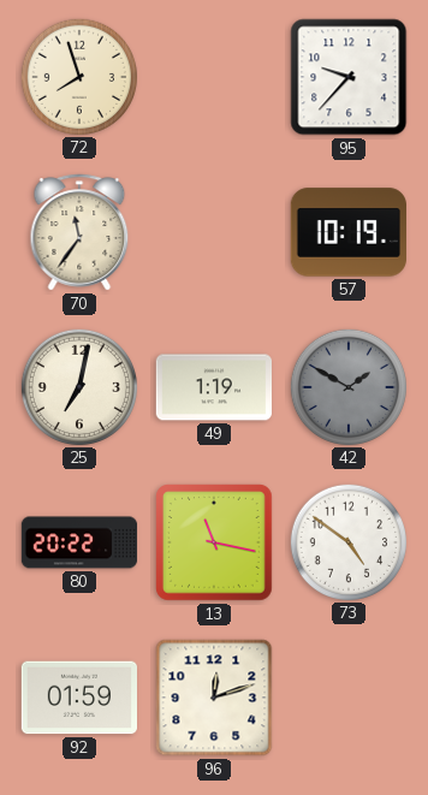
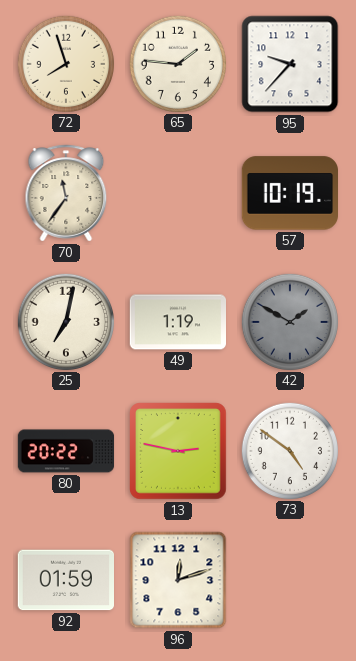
65: none -> 1:46 (177, 63)
13: 11:17 -> 2:47 (178, 451)
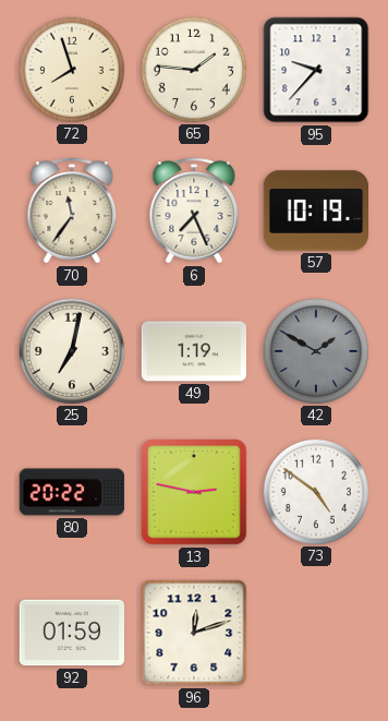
6: none -> 7:26 (194, 211)
